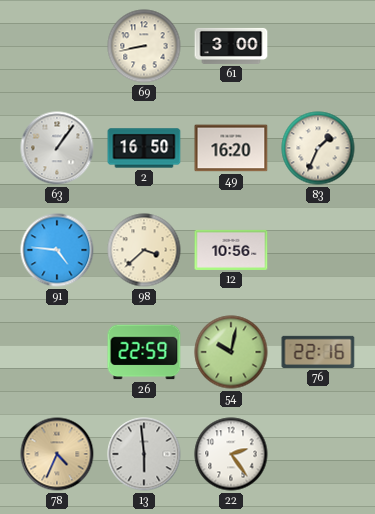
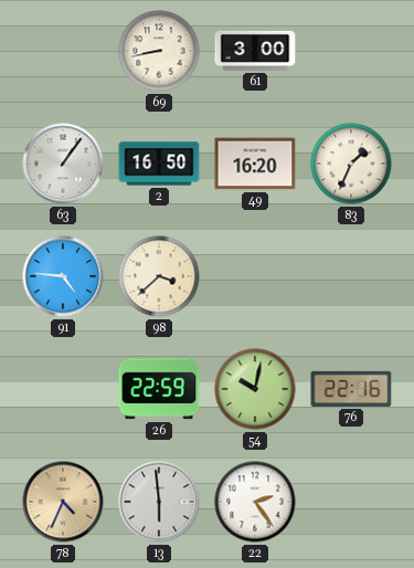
12: 10:56 -> none (231, 250)
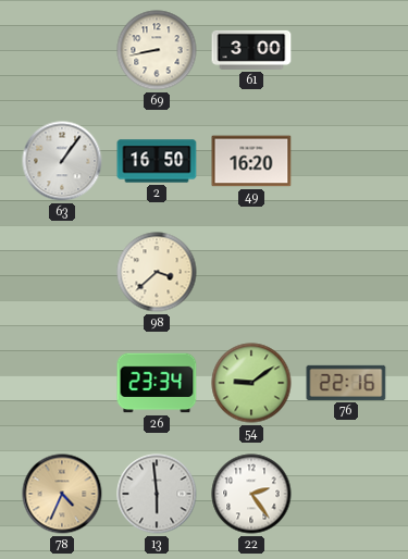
83: 1:34 -> none (351, 164)
91: 4:46 -> none (63, 276)
26: 22:59 -> 23:34 (157, 383)
54: 10:02 -> 9:09 (251, 383)
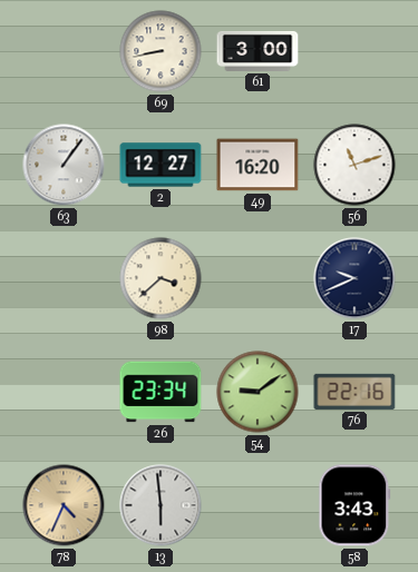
2: 16:50 -> 12:27 (161, 165)
56: none -> 11:12 (354, 165)
17: none -> 9:41 (354, 278)
22: 2:24 -> none (251, 494)
58: none -> 3:43 (354, 505)
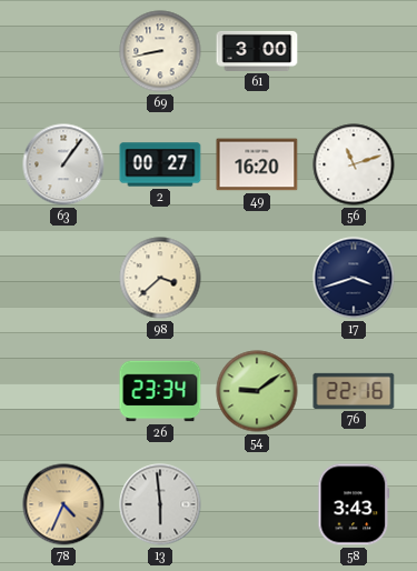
2: 12:27 -> 00:27 (160, 164)
17: 9:41 -> 3:42 (354, 278)
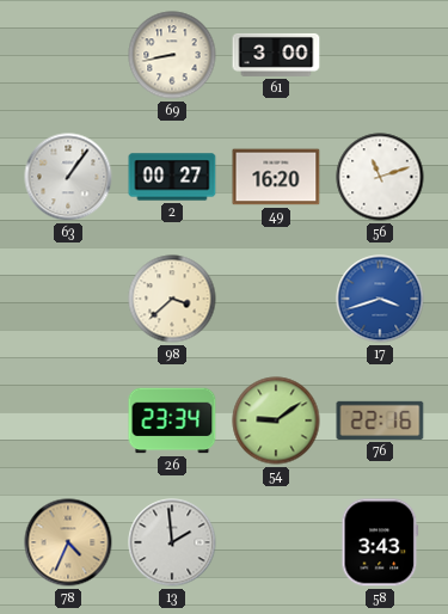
17 dial: navy -> blue (380, 299)
13: 5:59 -> 1:59 (172, 542)
